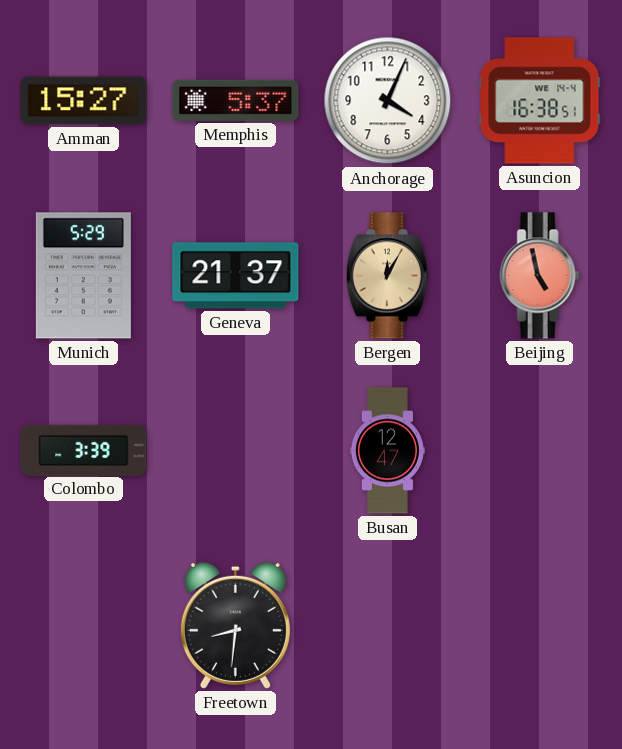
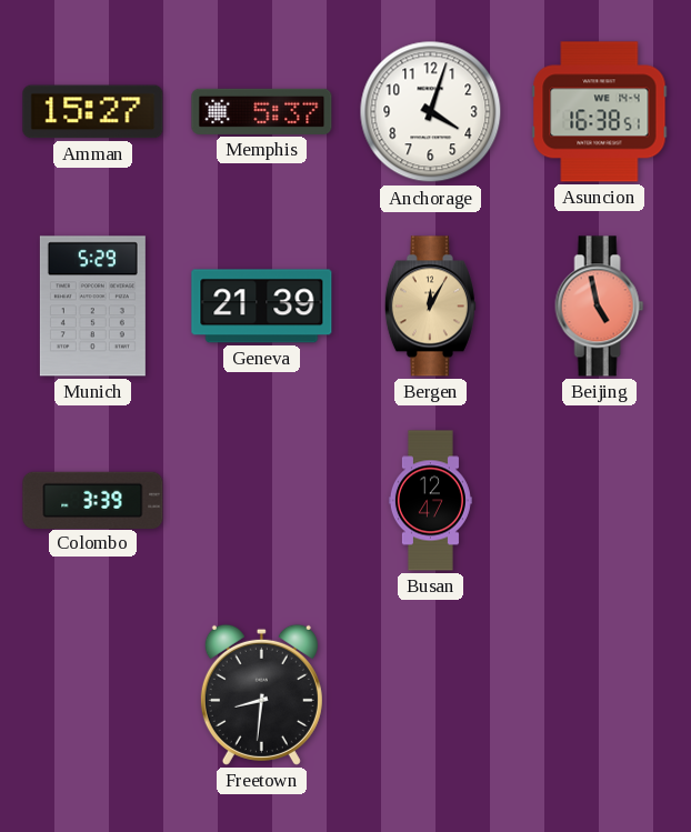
Anchorage: 4:04 -> 4:03 (431, 112)
Geneva: 21:37 -> 21:39 (262, 307)
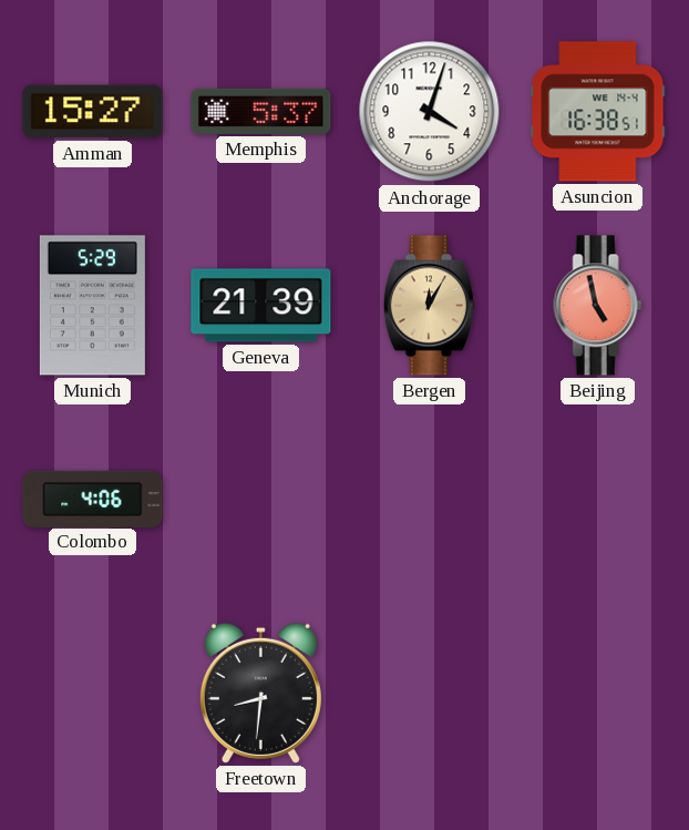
Colombo: 3:39 -> 4:06 (93, 499)
Busan: 12:47 -> none (430, 501)
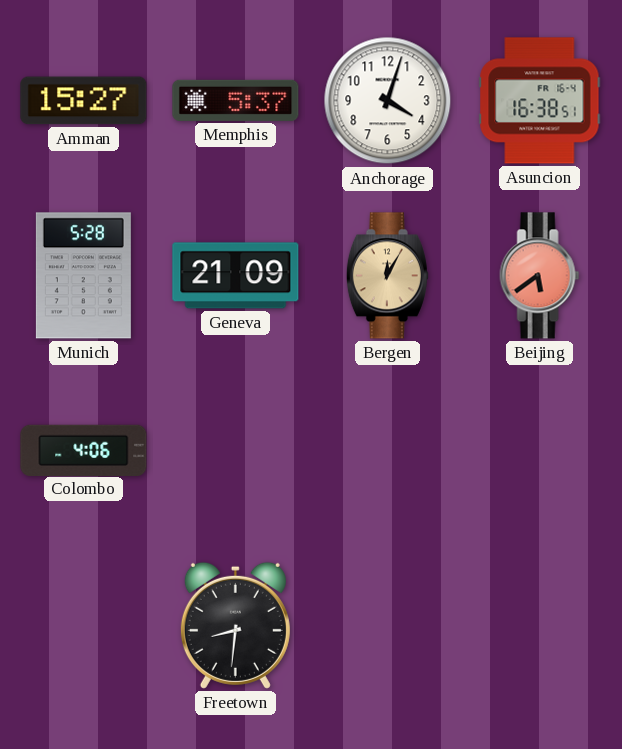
Asuncion date: WE 14-4 -> FR 16-4 (540, 101)
Munich: 5:29 -> 5:28 (83, 276)
Geneva: 21:39 -> 21:09 (236, 276)
Beijing: 4:58 -> 5:39 (540, 276)
